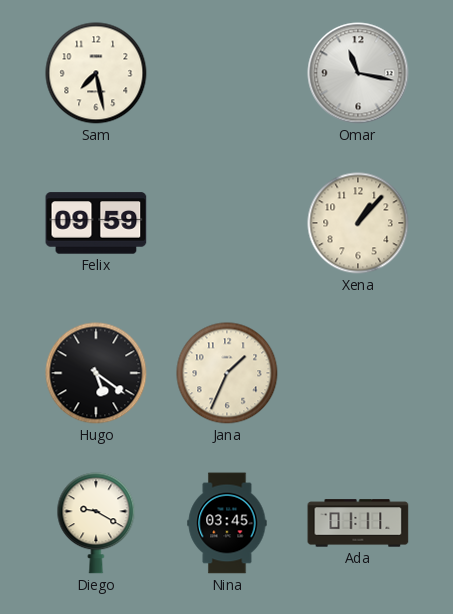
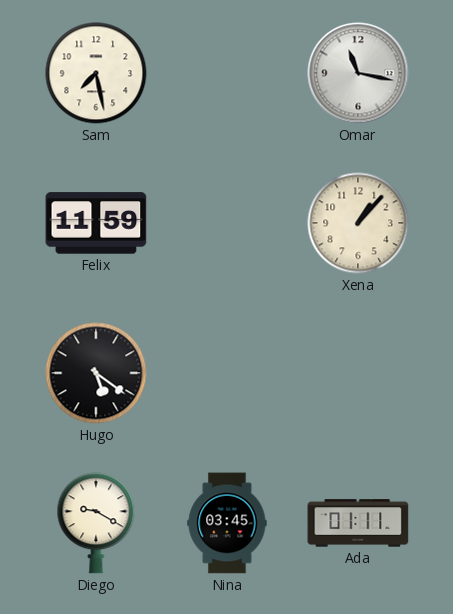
Felix: 09:59 -> 11:59 (96, 223)
Jana: 1:34 -> none (227, 373)
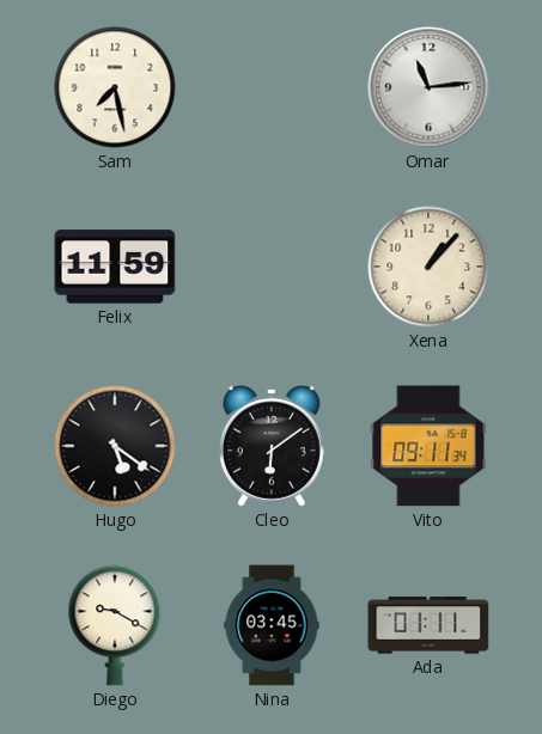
Omar: 11:17 -> 11:14 (428, 87)
Cleo: none -> 6:09 (272, 446)
Vito: none -> 09:11 (428, 446)
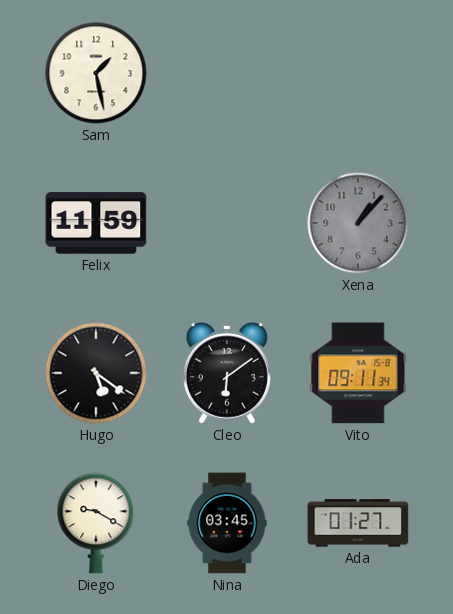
Sam: 7:28 -> 1:28 (96, 73)
Omar: 11:14 -> none (428, 87)
Xena dial: cream -> grey (358, 223)
Ada: 01:11 -> 01:27 (358, 523)
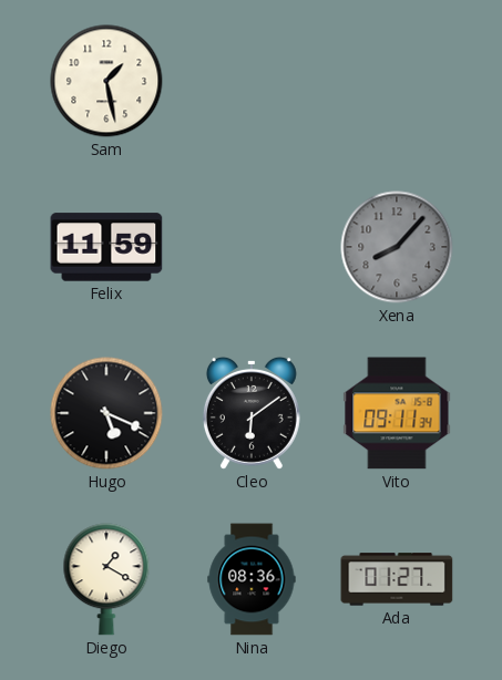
Xena: 1:07 -> 8:07 (397, 247)
Hugo: 5:21 -> 5:19 (106, 413)
Diego: 9:20 -> 1:20 (106, 579)
Nina: 03:45 -> 08:36 (252, 579)
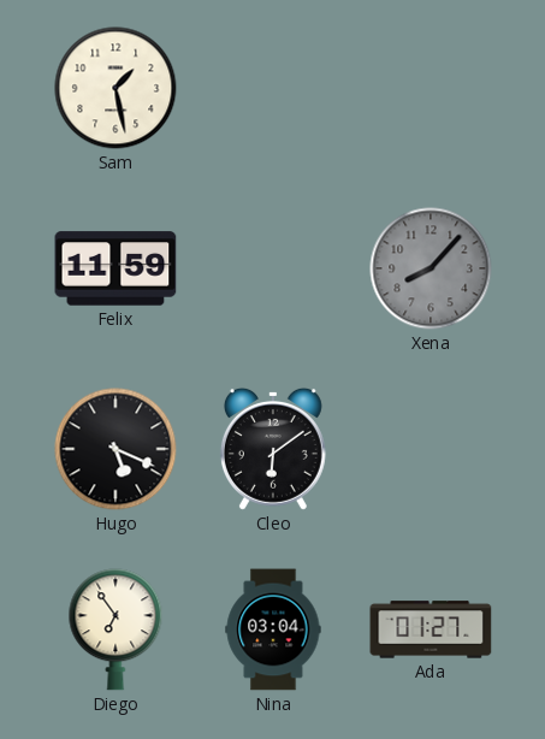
Vito: 09:11 -> none (397, 413)
Diego: 1:20 -> 6:54 (115, 629)
Nina: 08:36 -> 03:04 (273, 629)
